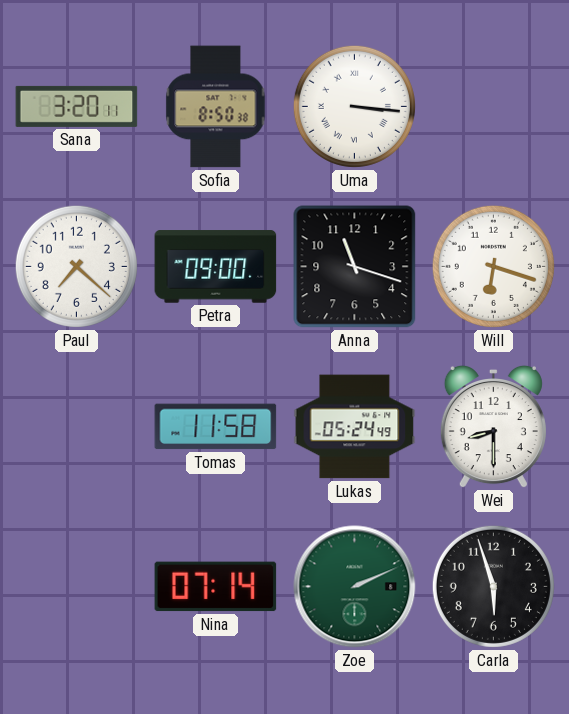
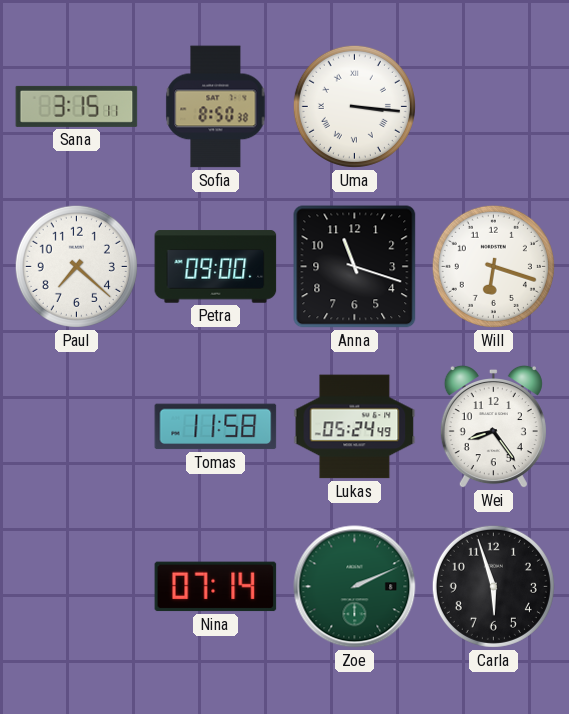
Sana: 3:20 -> 3:15 (77, 106)
Wei: 8:30 -> 8:24 (493, 427)
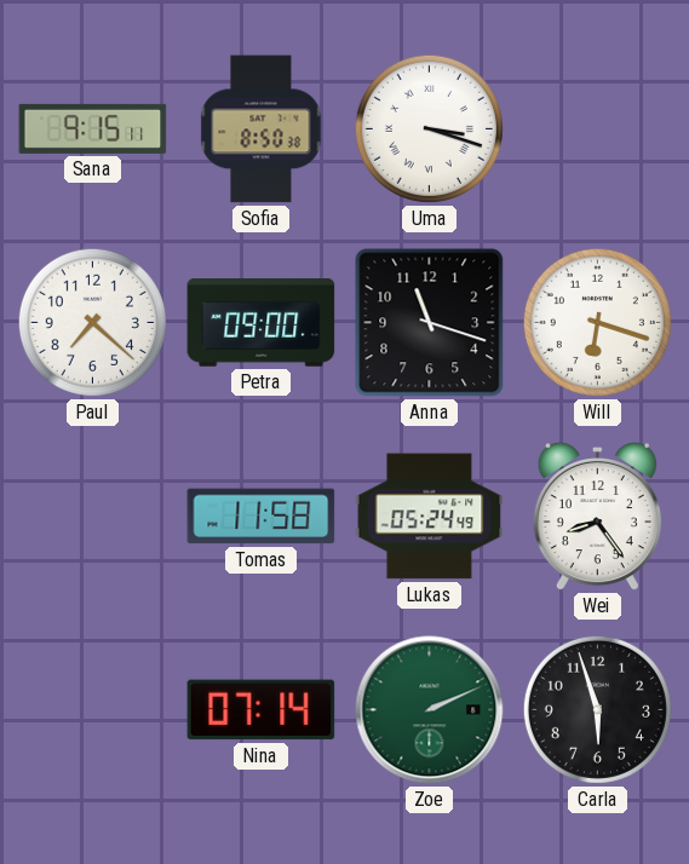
Sana: 3:15 -> 9:15 (93, 128)
Uma: 3:16 -> 3:18 (429, 128)
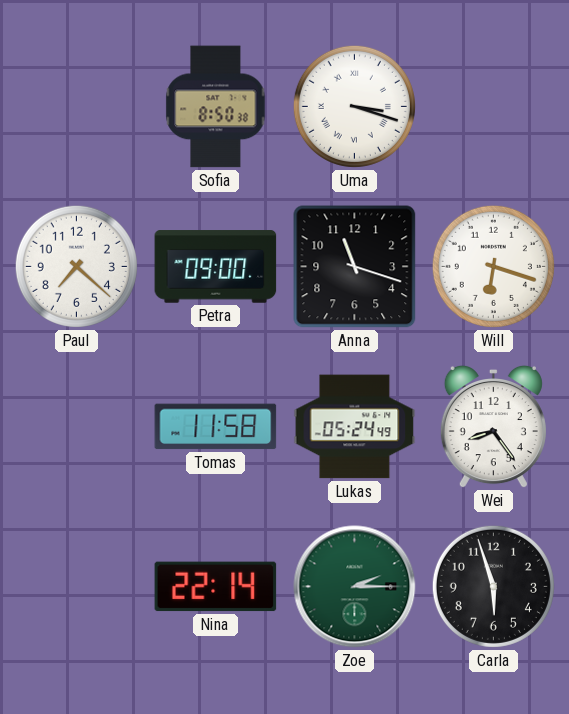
Sana: 9:15 -> none (93, 128)
Nina: 07:14 -> 22:14 (216, 587)
Zoe: 2:11 -> 2:15 (355, 587)
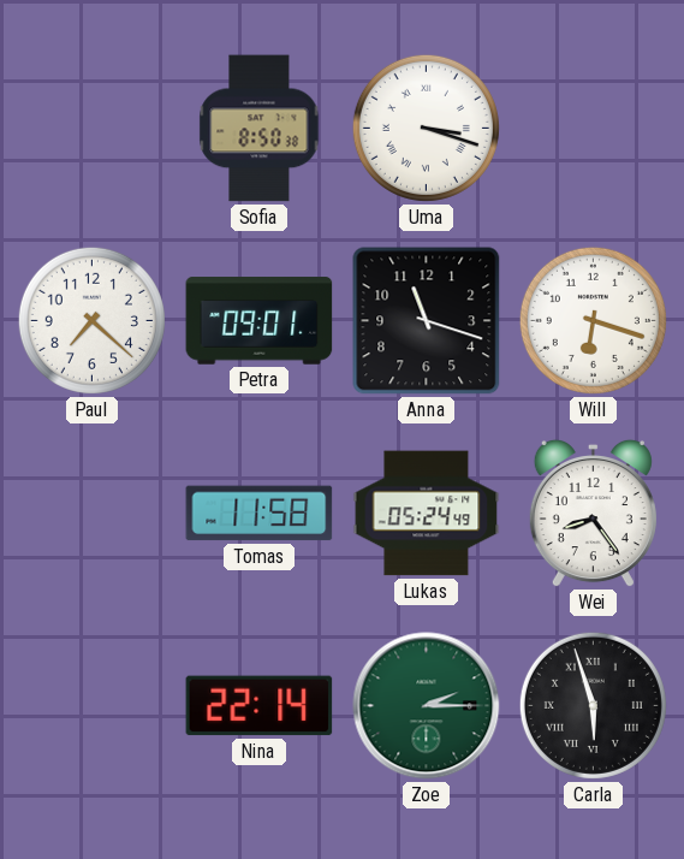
Petra: 09:00 -> 09:01 (260, 321)
Carla numerals: Arabic -> Roman (593, 705)
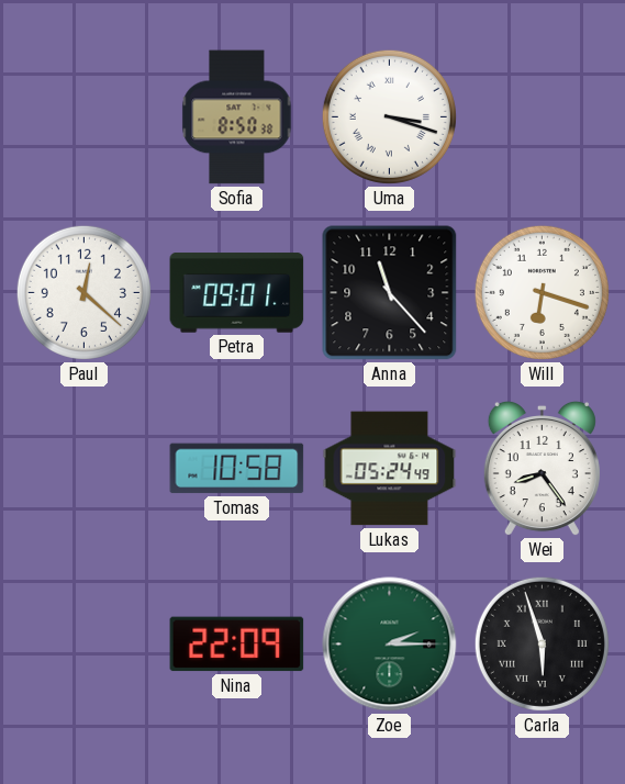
Paul: 7:22 -> 12:22 (83, 292)
Anna: 11:18 -> 11:23 (390, 293)
Tomas: 11:58 -> 10:58 (237, 469)
Nina: 22:14 -> 22:09 (237, 645)
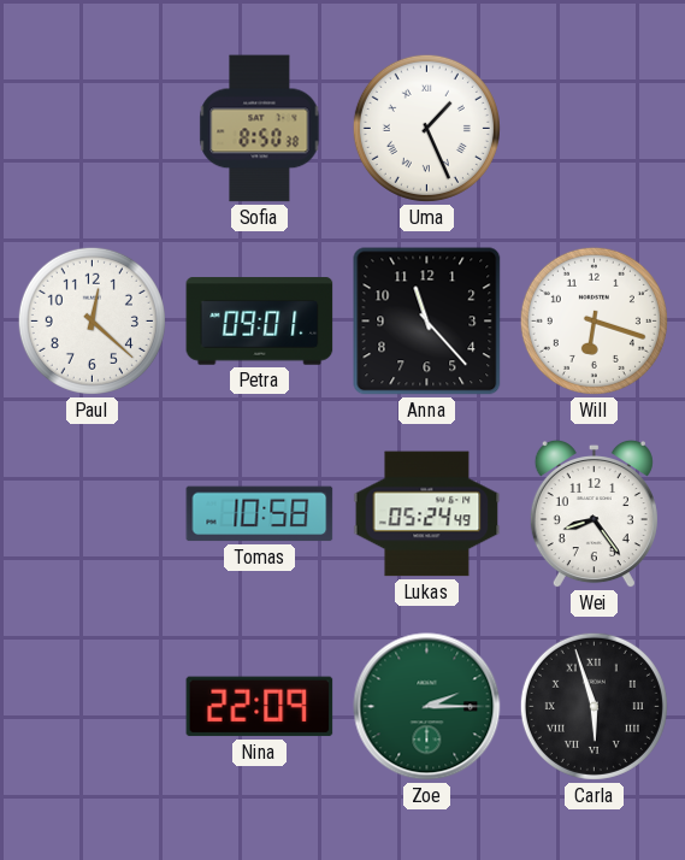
Uma: 3:18 -> 1:26 (426, 128)
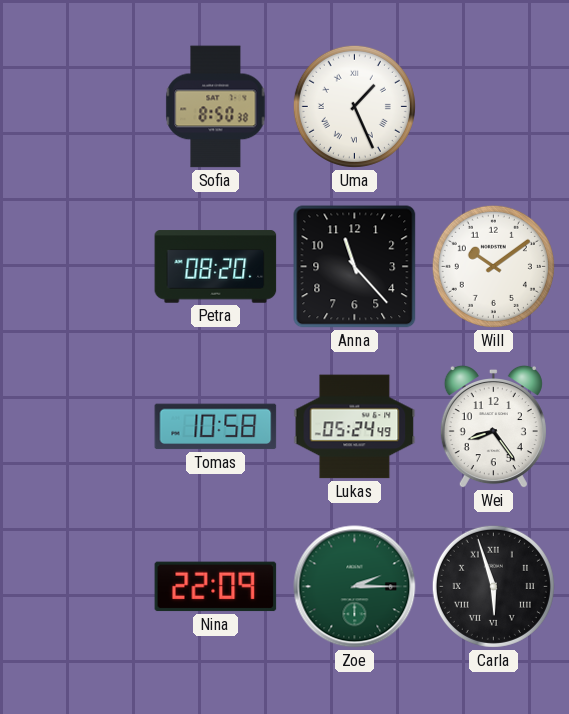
Paul: 12:22 -> none (91, 320)
Petra: 09:01 -> 08:20 (216, 267)
Will: 6:18 -> 10:09 (493, 266)
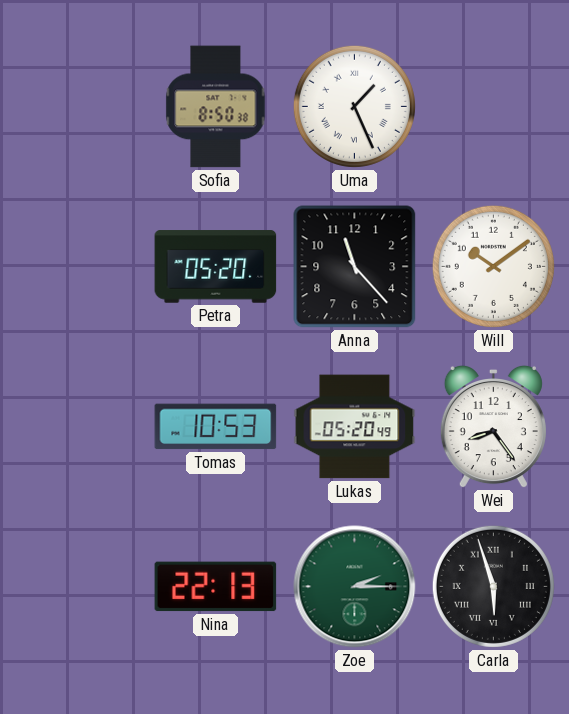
Petra: 08:20 -> 05:20 (216, 267)
Tomas: 10:58 -> 10:53 (216, 427)
Lukas: 05:24 -> 05:20 (355, 427)
Nina: 22:09 -> 22:13 (216, 587)
